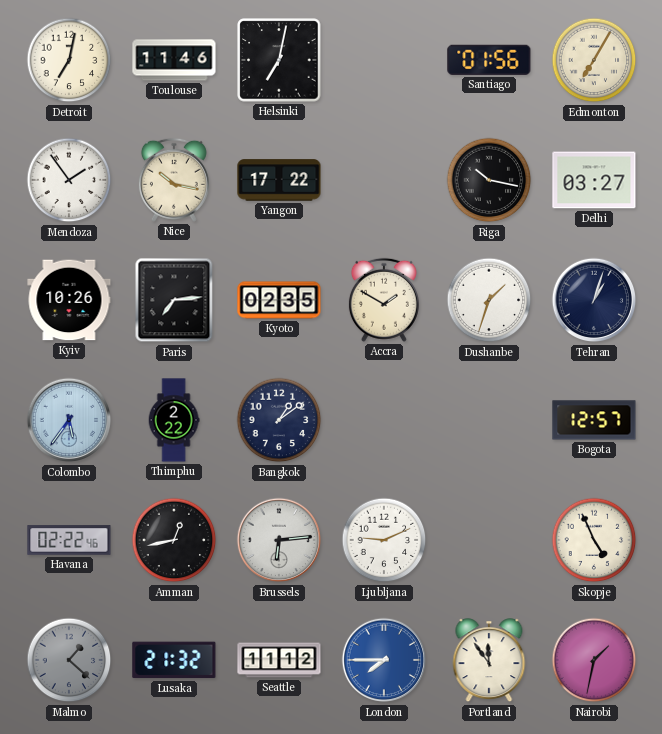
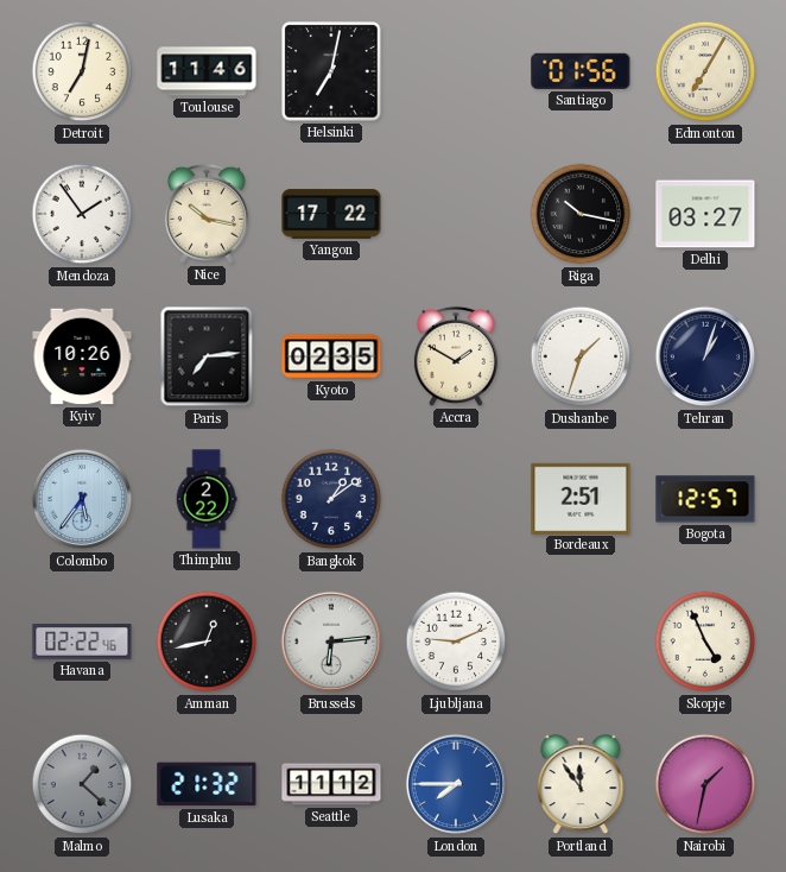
Bordeaux: none -> 2:51 (581, 498)
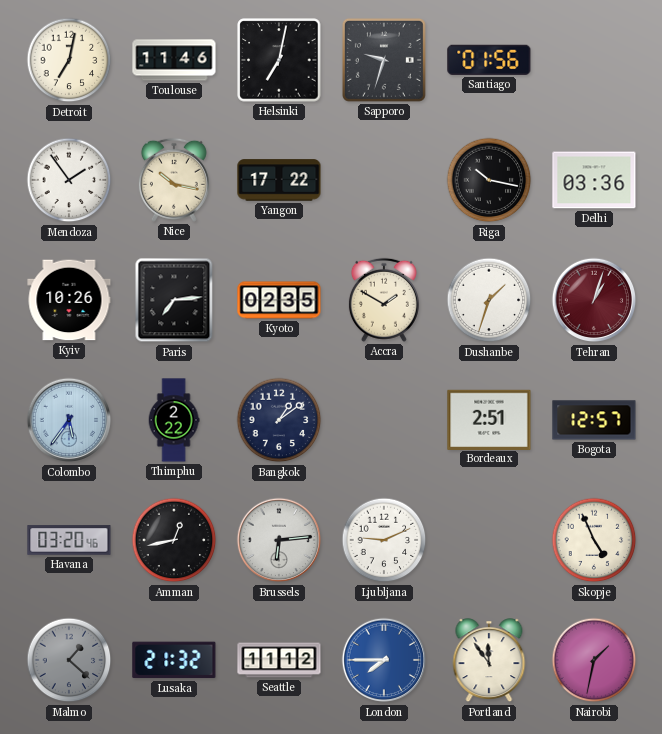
Sapporo: none -> 9:33 (384, 60)
Edmonton: 7:05 -> none (705, 71)
Delhi: 03:27 -> 03:36 (594, 180)
Tehran dial: navy -> burgundy (594, 300)
Havana: 02:22 -> 03:20 (69, 540)
